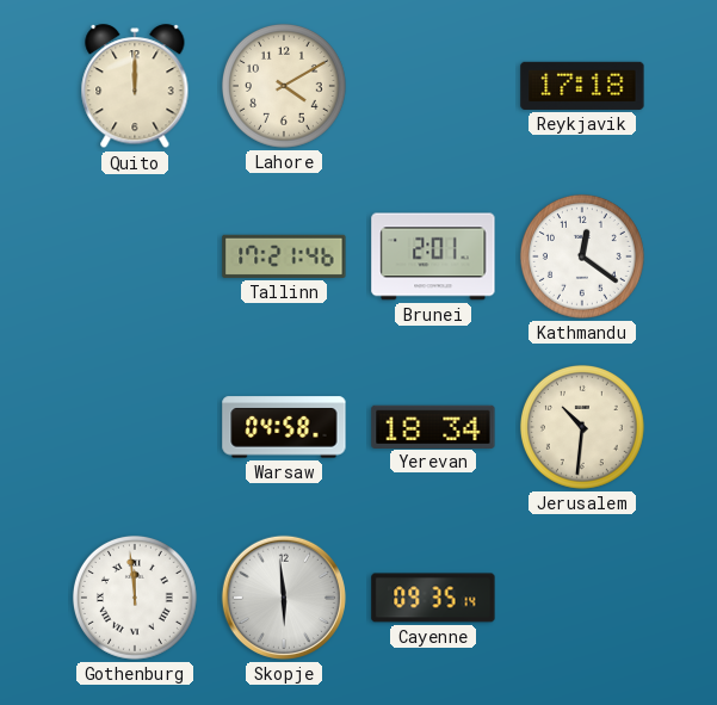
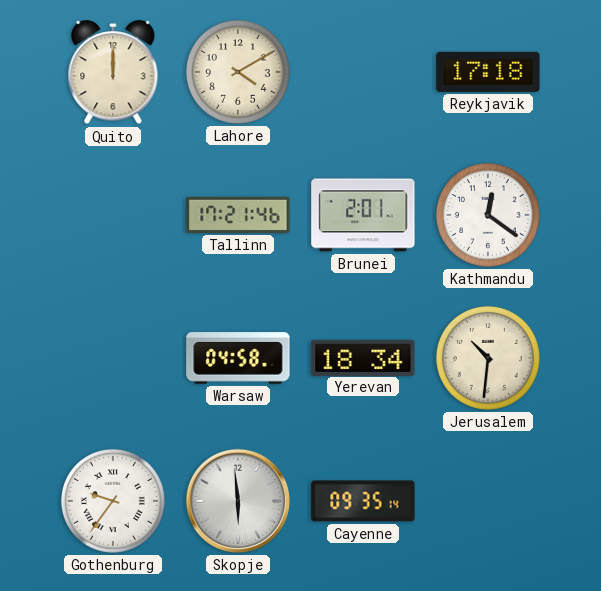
Gothenburg: 11:59 -> 9:36 (113, 501)
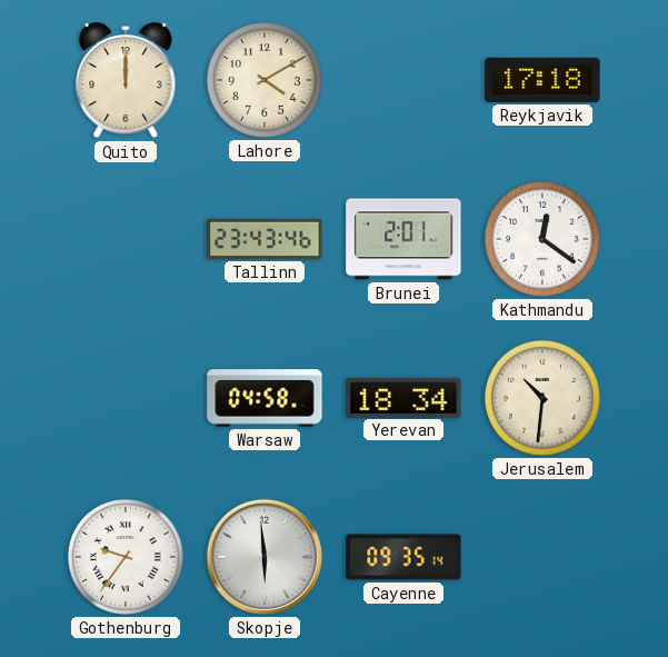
Tallinn: 17:21 -> 23:43 (265, 239)
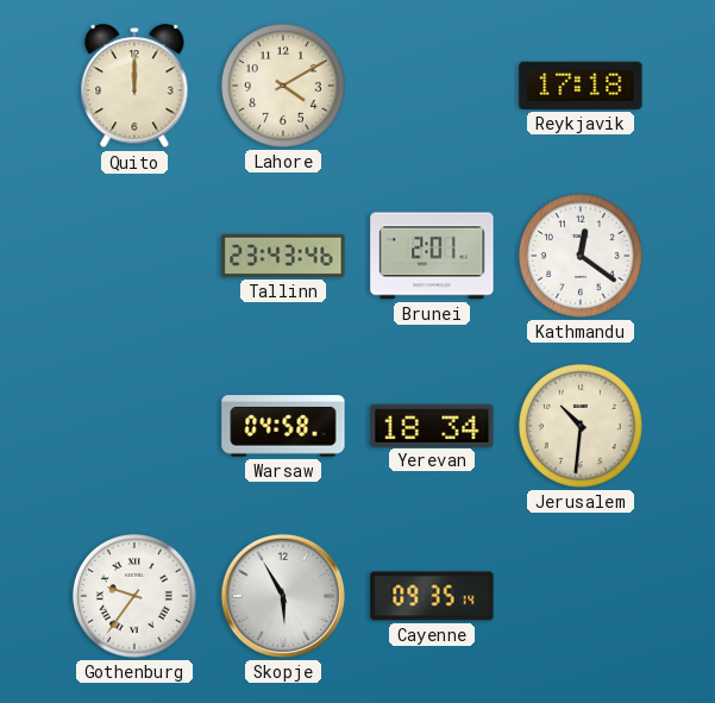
Skopje: 5:59 -> 5:55 (283, 596)
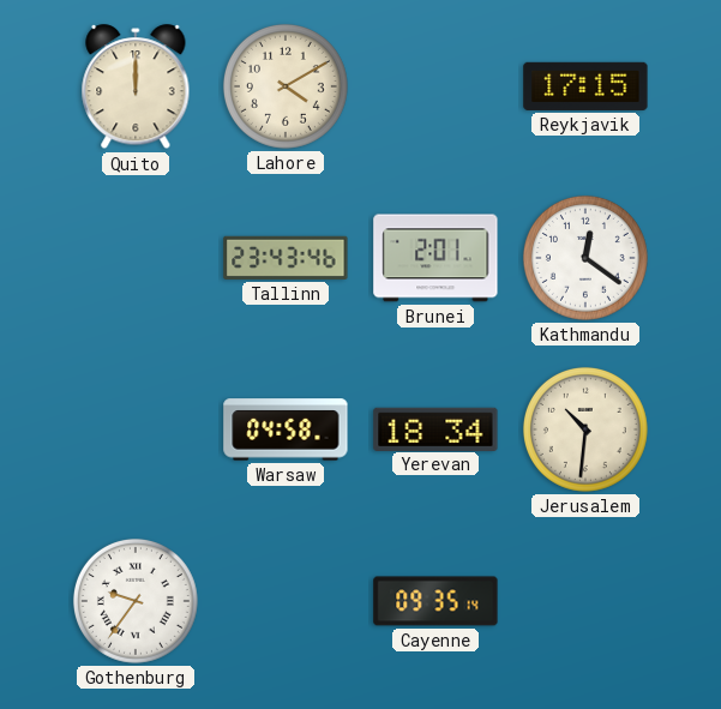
Reykjavik: 17:18 -> 17:15 (585, 86)
Skopje: 5:55 -> none (283, 596)
